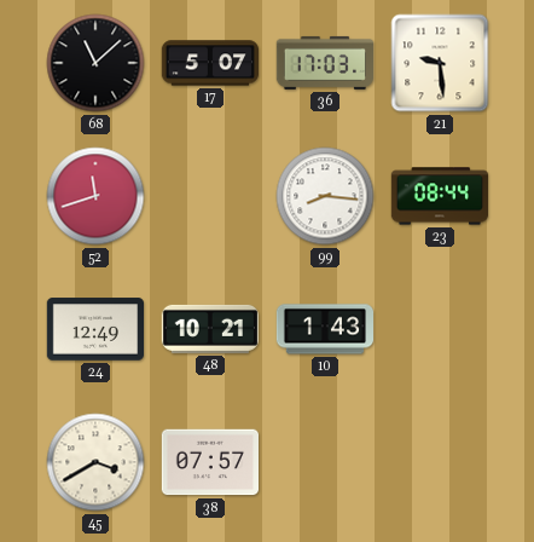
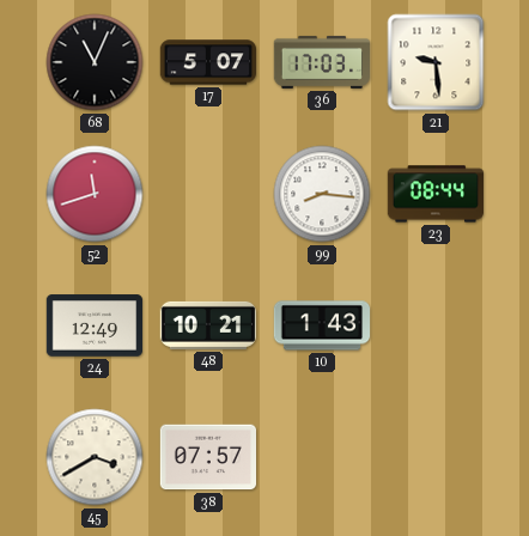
68: 11:08 -> 11:04 (95, 62)
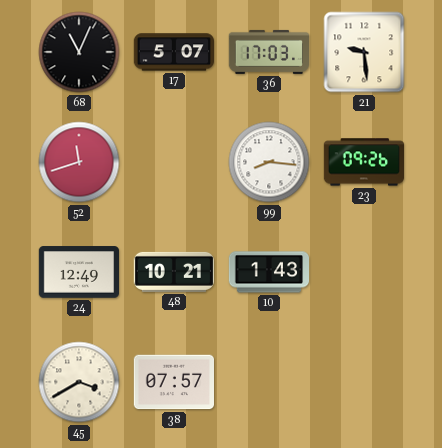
23: 08:44 -> 09:26 (363, 162)
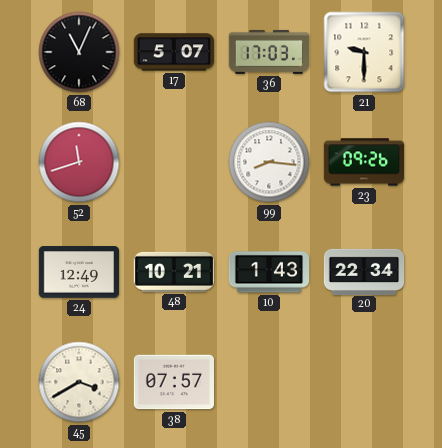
21: 9:29 -> 9:30 (364, 52)
20: none -> 22:34 (364, 271)
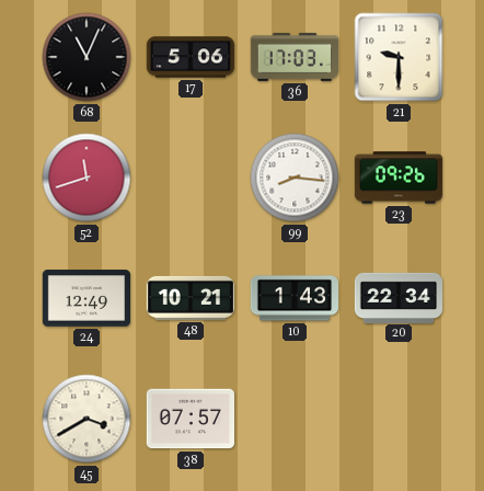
17: 5:07 -> 5:06 (189, 57)
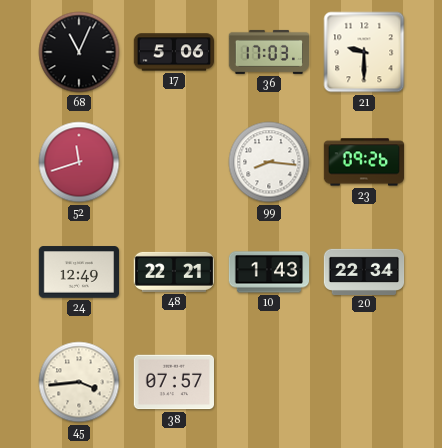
48: 10:21 -> 22:21 (173, 272)
45: 3:40 -> 3:44 (79, 382)
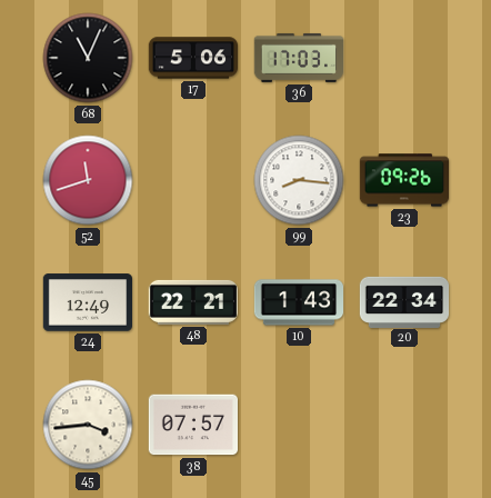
21: 9:30 -> none (364, 52)
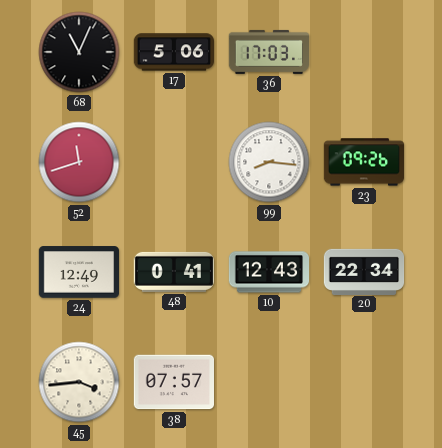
48: 22:21 -> 0:41 (173, 272)
10: 1:43 -> 12:43 (269, 272)
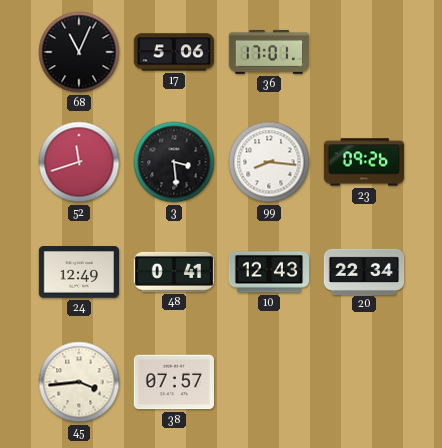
36: 17:03 -> 17:01 (268, 52)
3: none -> 3:29 (174, 162)
